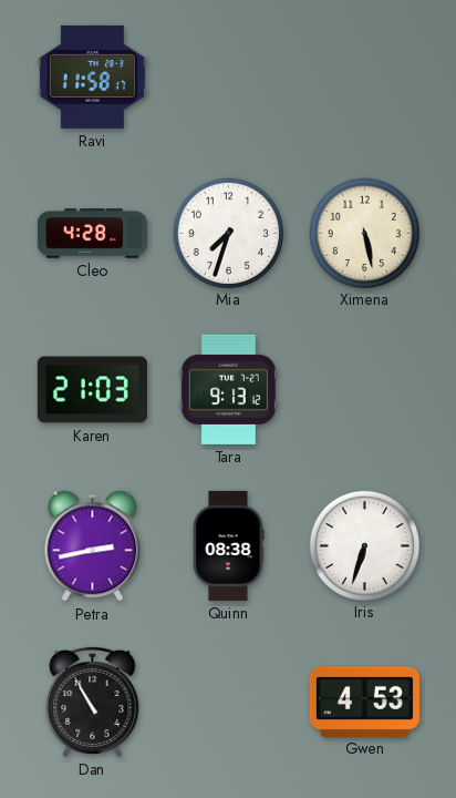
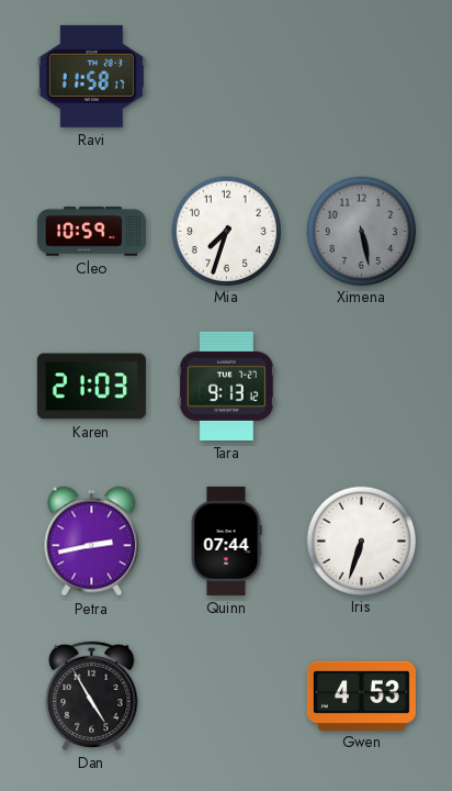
Cleo: 4:28 -> 10:59 (91, 232)
Ximena dial: cream -> grey (361, 231)
Quinn: 08:38 -> 07:44 (226, 541)
Dan: 10:55 -> 4:55 (92, 695)
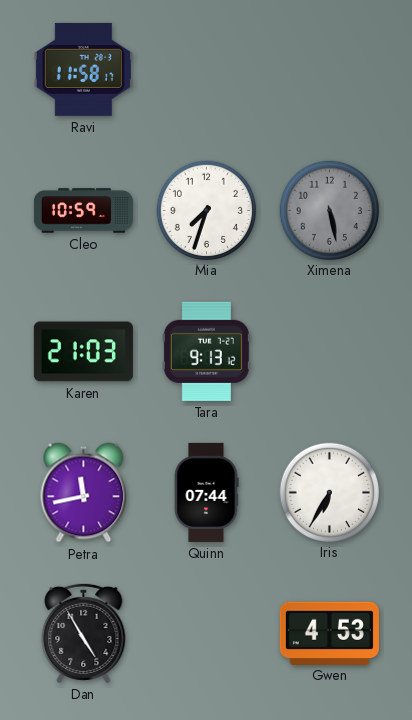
Petra: 2:43 -> 11:43 (84, 493)
Iris: 6:33 -> 6:35 (329, 492)
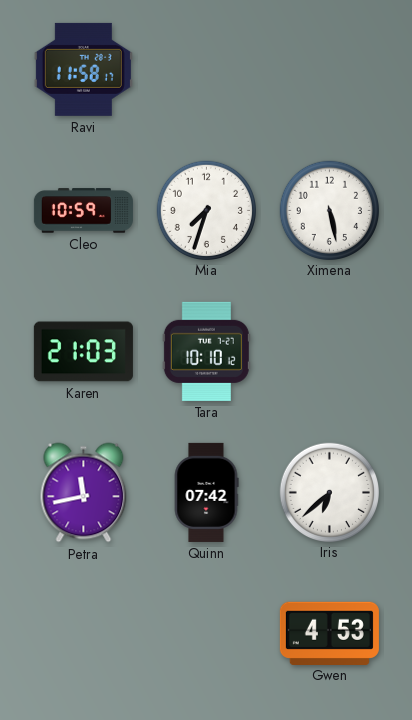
Ximena dial: grey -> white (329, 210)
Tara: 9:13 -> 10:10 (206, 351)
Quinn: 07:44 -> 07:42 (206, 492)
Iris: 6:35 -> 6:38 (329, 492)
Dan: 4:55 -> none (84, 633)
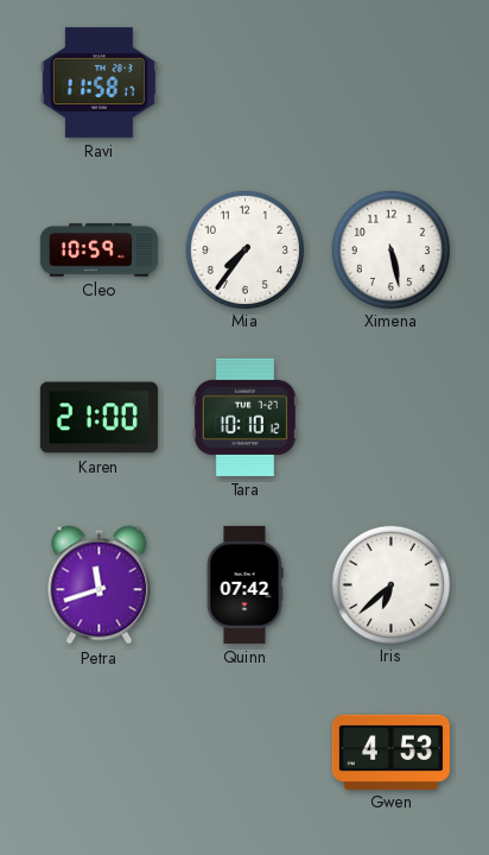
Mia: 7:33 -> 7:36 (244, 249)
Karen: 21:03 -> 21:00 (99, 418)
Petra: 11:43 -> 11:42 (100, 585)
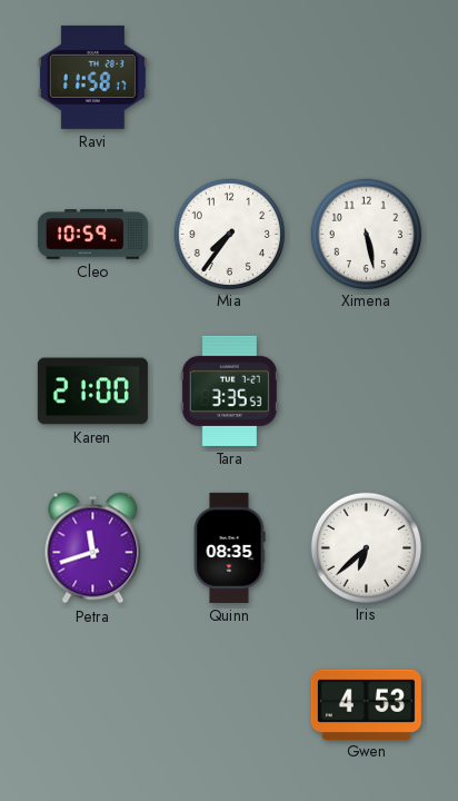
Tara: 10:10 -> 3:35 (229, 390)
Quinn: 07:42 -> 08:35 (229, 547)
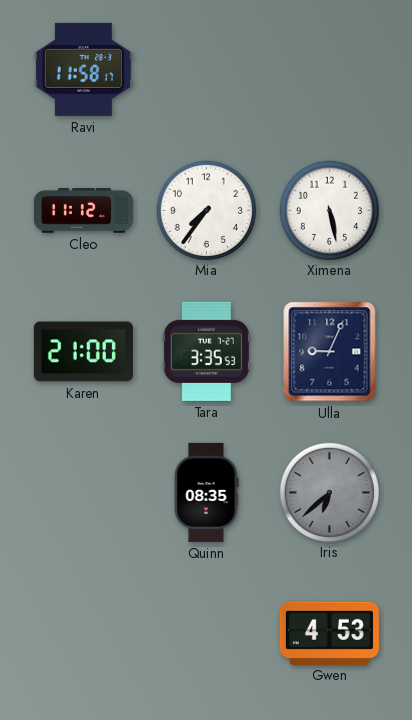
Cleo: 10:59 -> 11:12 (83, 211)
Ulla: none -> 9:04 (330, 352)
Petra: 11:42 -> none (93, 548)
Iris dial: white -> grey (329, 492)
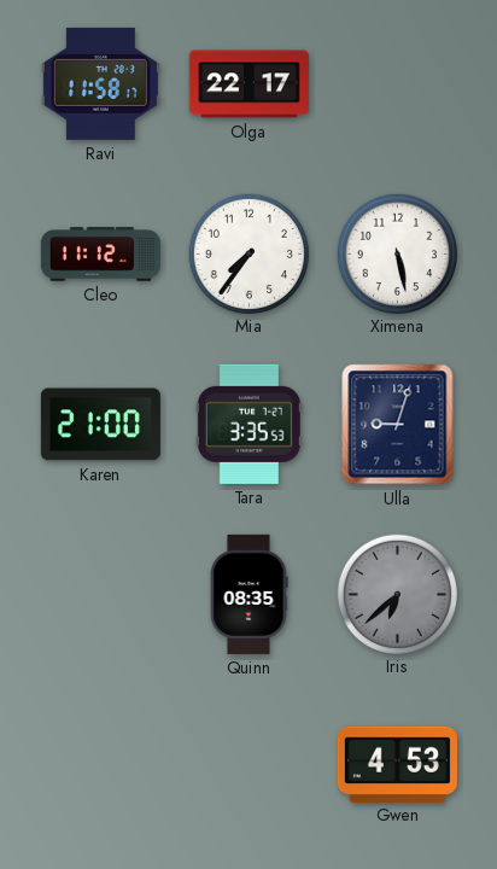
Olga: none -> 22:17 (248, 84)
Ulla: 9:04 -> 9:03 (398, 425)
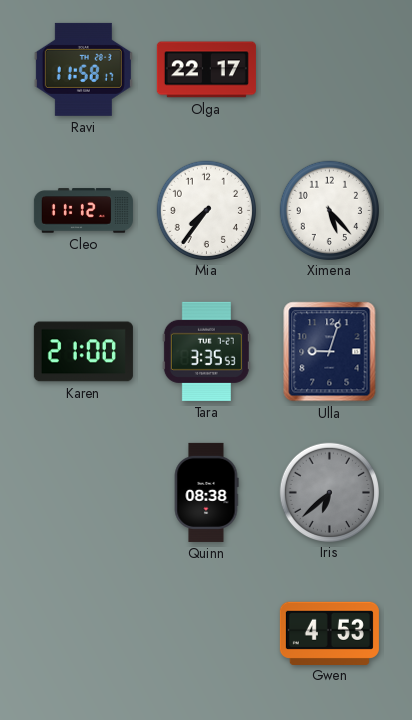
Ximena: 5:28 -> 5:23 (329, 210)
Quinn: 08:35 -> 08:38 (206, 492)
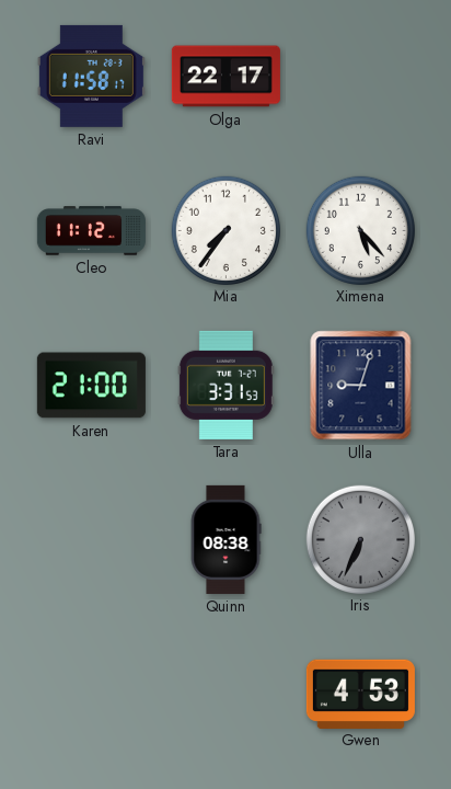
Tara: 3:35 -> 3:31 (225, 385)
Iris: 6:38 -> 6:34 (360, 539)
